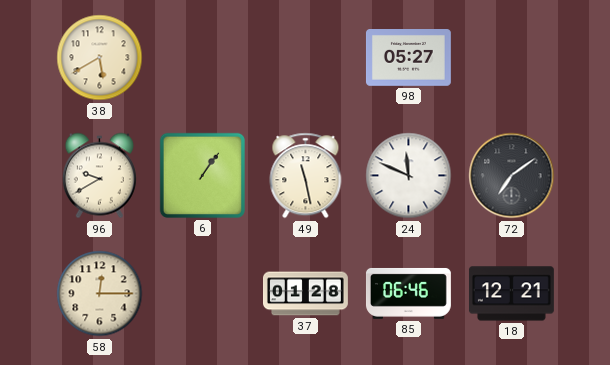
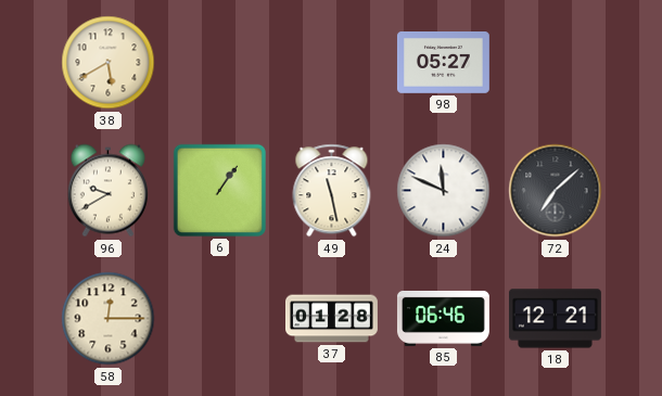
72: 7:09 -> 7:08 (556, 191)
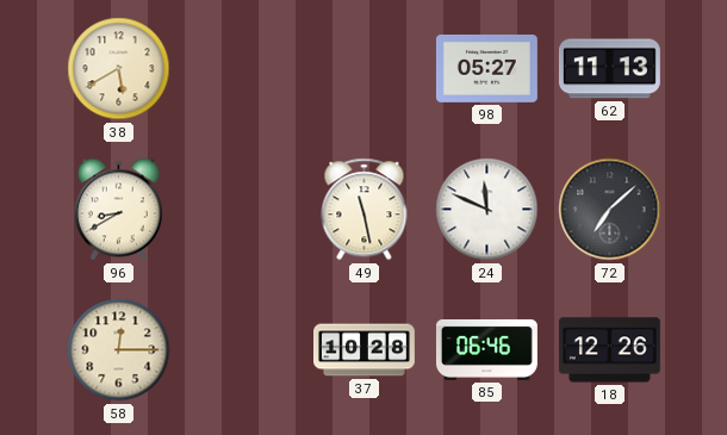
62: none -> 11:13 (609, 69)
96: 9:40 -> 8:40 (118, 210)
6: 1:06 -> none (219, 190)
37: 01:28 -> 10:28 (365, 350)
18: 12:21 -> 12:26 (609, 350)
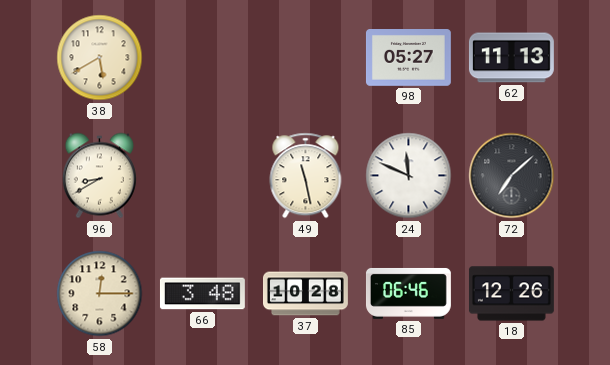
66: none -> 3:48 (202, 294)
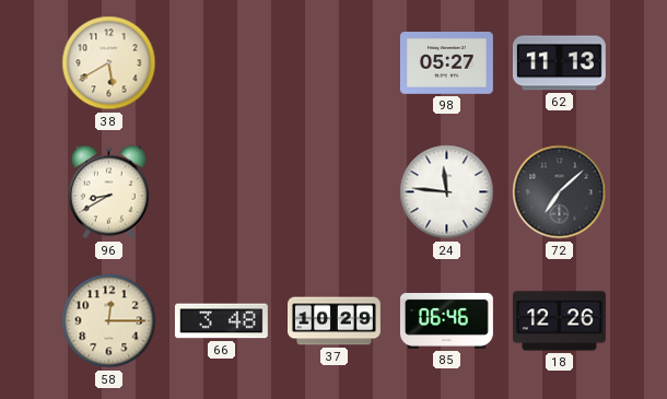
49: 11:28 -> none (306, 176)
24: 11:49 -> 11:46 (447, 192)
37: 10:28 -> 10:29 (335, 321)
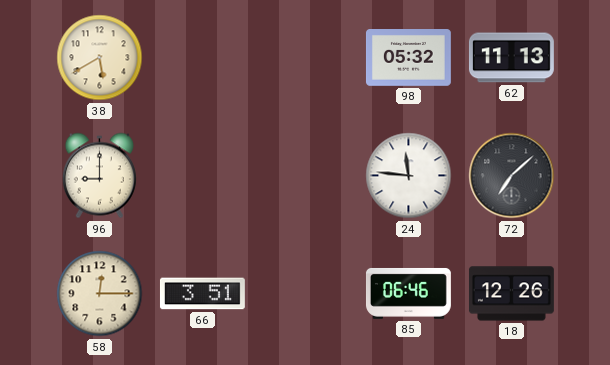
98: 05:27 -> 05:32 (408, 58)
96: 8:40 -> 9:00 (99, 176)
66: 3:48 -> 3:51 (202, 294)
37: 10:29 -> none (335, 321)
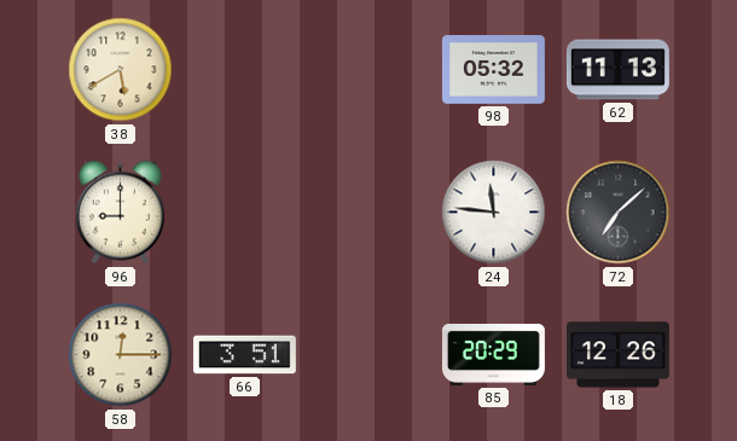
85: 06:46 -> 20:29 (493, 354)
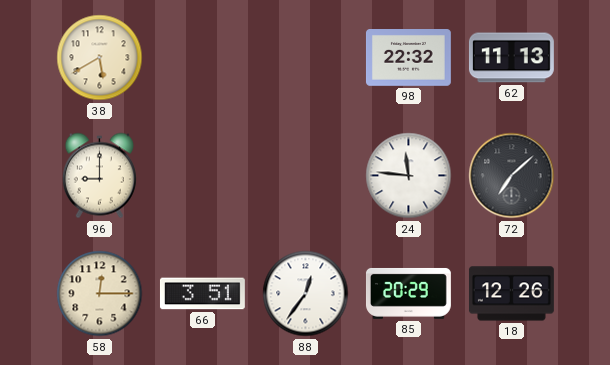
98: 05:32 -> 22:32 (408, 58)
88: none -> 12:36 (306, 294)
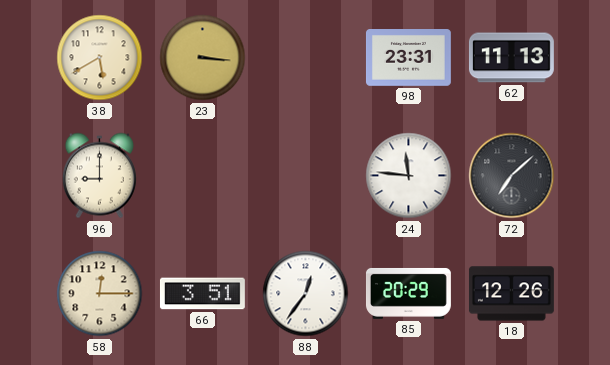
23: none -> 3:16 (203, 58)
98: 22:32 -> 23:31 (408, 58)
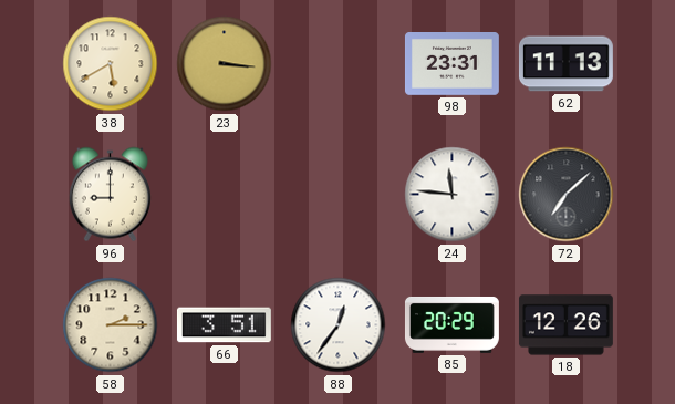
58: 12:15 -> 2:15 (111, 325)
